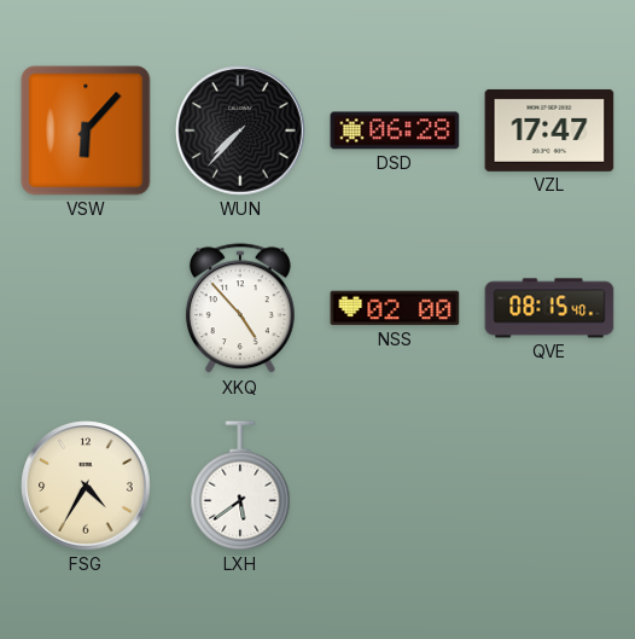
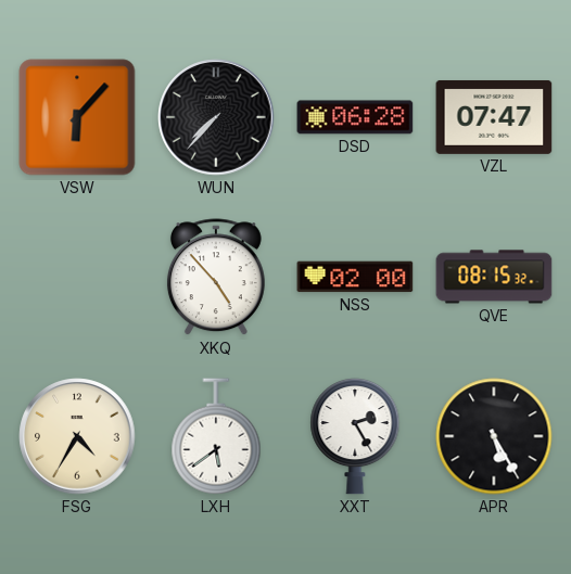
VZL: 17:47 -> 07:47 (494, 117)
QVE: 08:15:40 -> 08:15:32 (494, 277)
XXT: none -> 2:25 (355, 436)
APR: none -> 5:25 (494, 436)
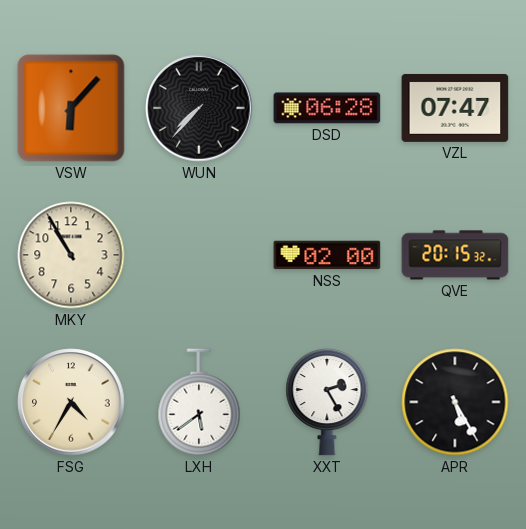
MKY: none -> 10:55 (71, 255)
XKQ: 4:53 -> none (216, 278)
QVE: 08:15 -> 20:15 (455, 255)
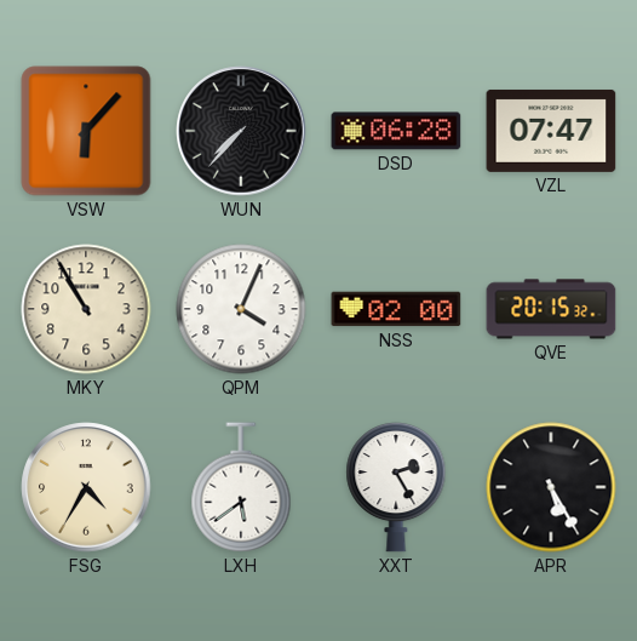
QPM: none -> 4:04 (241, 309)
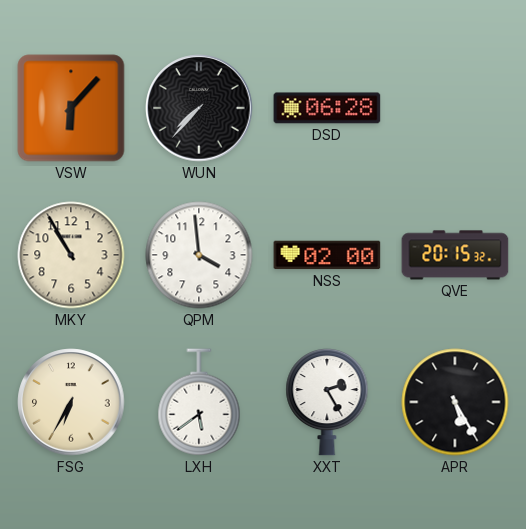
VZL: 07:47 -> none (551, 131)
QPM: 4:04 -> 3:59 (199, 255)
FSG: 4:35 -> 6:35 (71, 402)
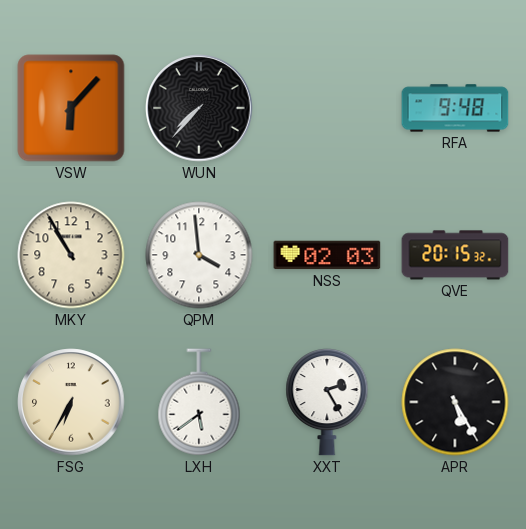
DSD: 06:28 -> none (327, 108)
RFA: none -> 9:48 (455, 108)
NSS: 02:00 -> 02:03 (327, 255)
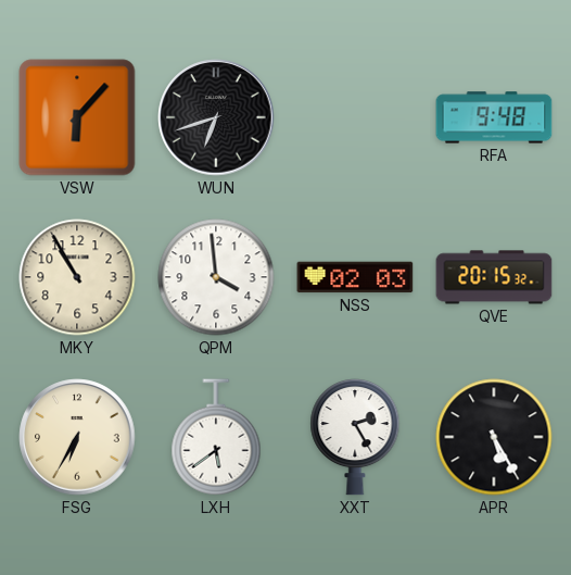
WUN: 7:37 -> 6:42 (216, 117)
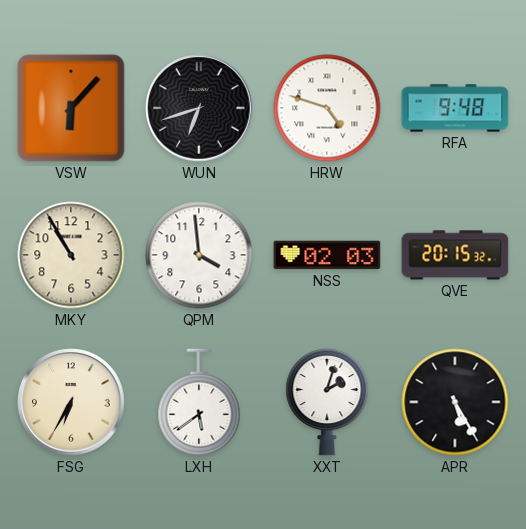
HRW: none -> 4:48 (327, 108)
XXT: 2:25 -> 2:03 (327, 402)
